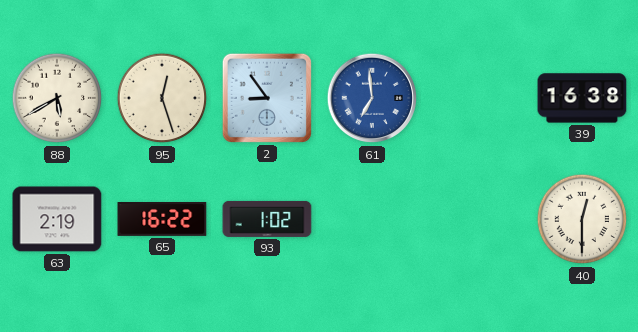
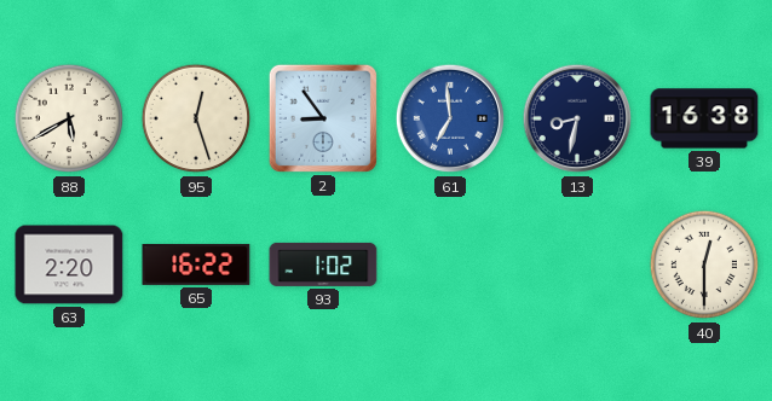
13: none -> 8:32 (577, 118)
63: 2:19 -> 2:20 (69, 265)
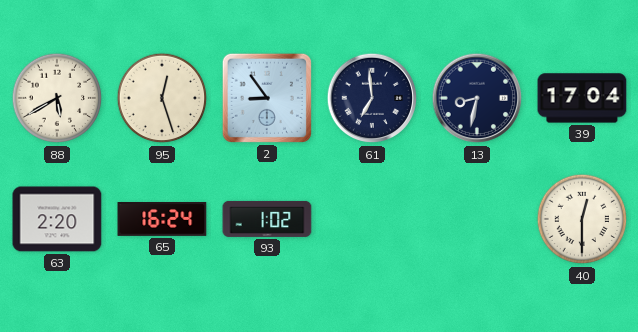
61 dial: blue -> navy (372, 98)
39: 16:38 -> 17:04 (582, 98)
65: 16:22 -> 16:24 (162, 220)
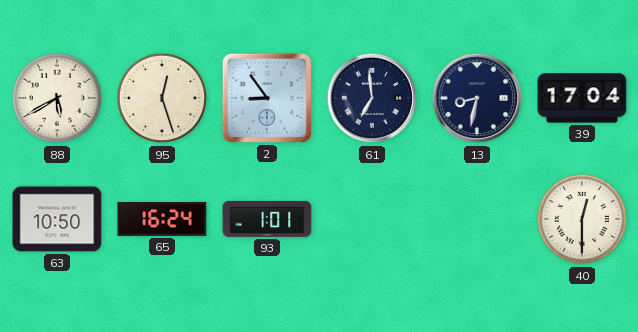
63: 2:20 -> 10:50 (57, 219)
93: 1:02 -> 1:01 (267, 219)
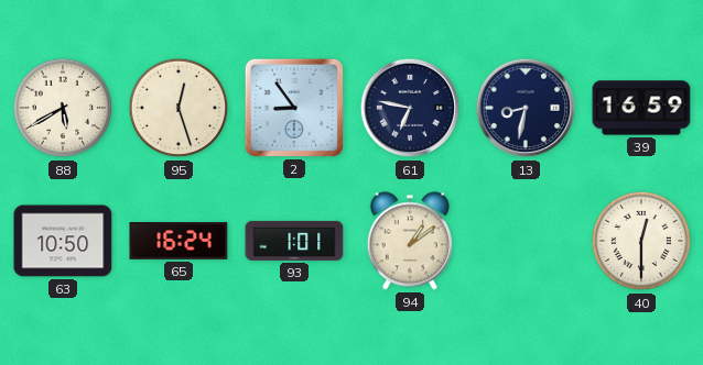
61: 6:59 -> 6:47 (410, 108)
39: 17:04 -> 16:59 (641, 108)
94: none -> 1:09 (410, 241)
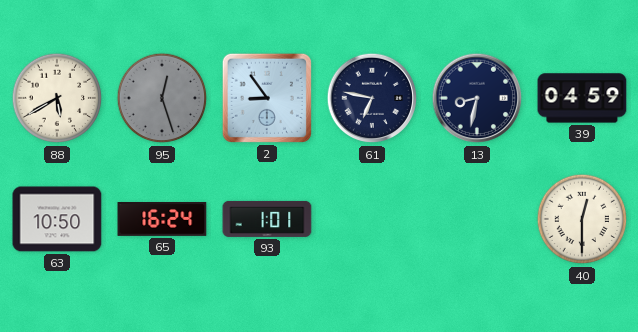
95 dial: cream -> grey (162, 98)
39: 16:59 -> 04:59 (582, 98)
94: 1:09 -> none (410, 241)
